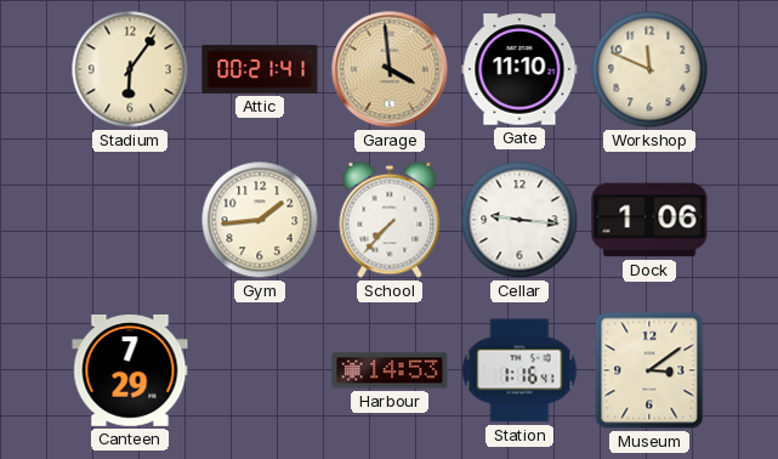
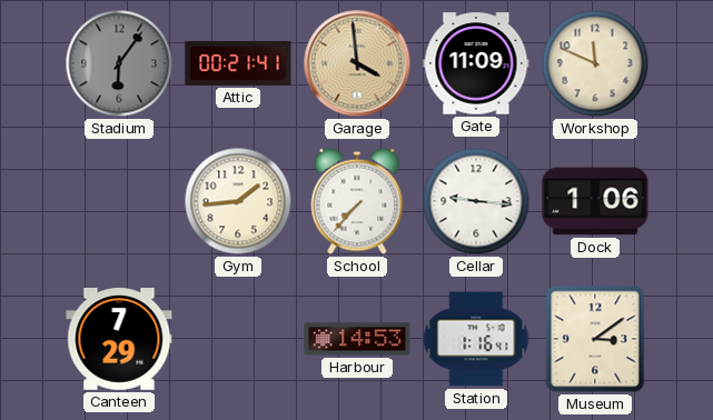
Stadium dial: cream -> grey (119, 63)
Gate: 11:10 -> 11:09 (476, 63)
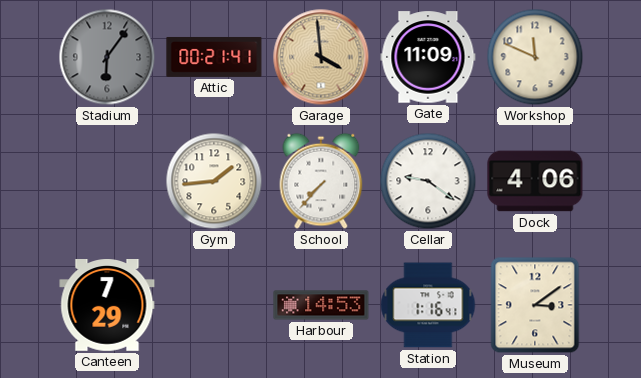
Cellar: 9:16 -> 9:21 (428, 181)
Dock: 1:06 -> 4:06 (535, 181)
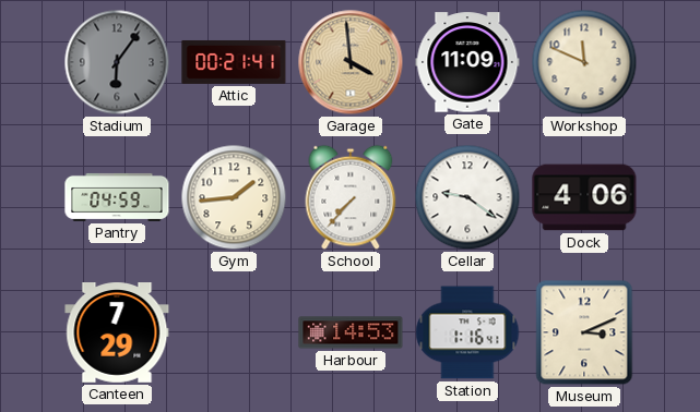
Pantry: none -> 04:59 (117, 197)
Museum: 3:09 -> 3:11 (584, 332)
